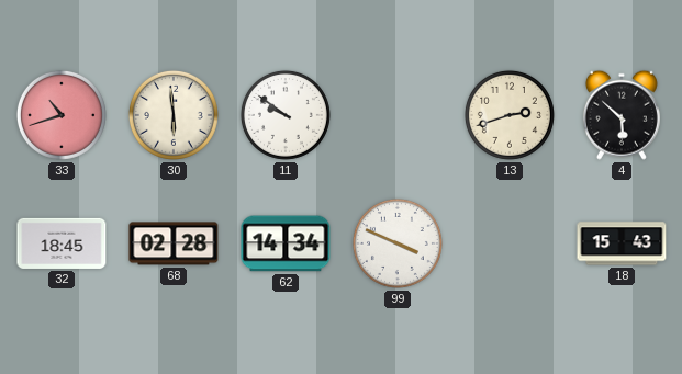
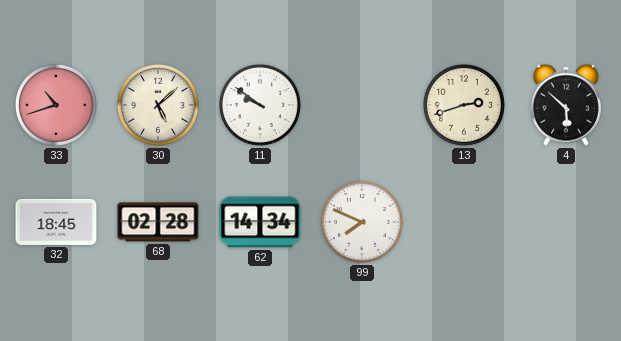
30: 5:59 -> 5:08 (158, 105)
99: 3:49 -> 7:49 (362, 222)
18: 15:43 -> none (622, 243)
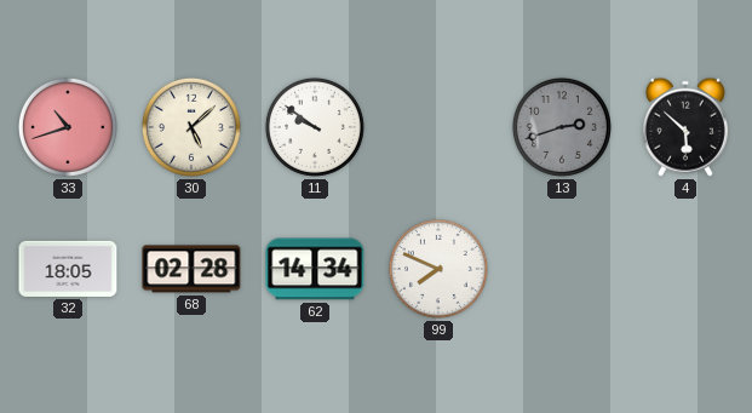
13 dial: cream -> grey (562, 127)
32: 18:45 -> 18:05 (68, 269)
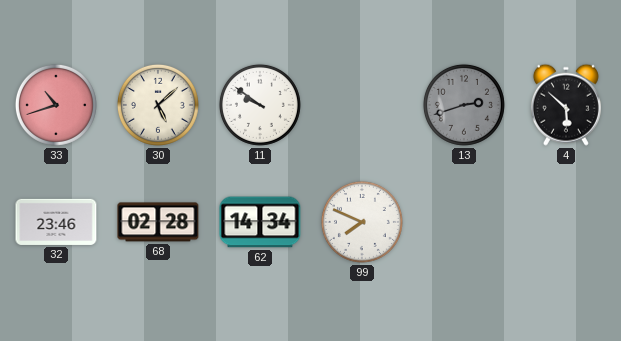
32: 18:05 -> 23:46 (56, 222)
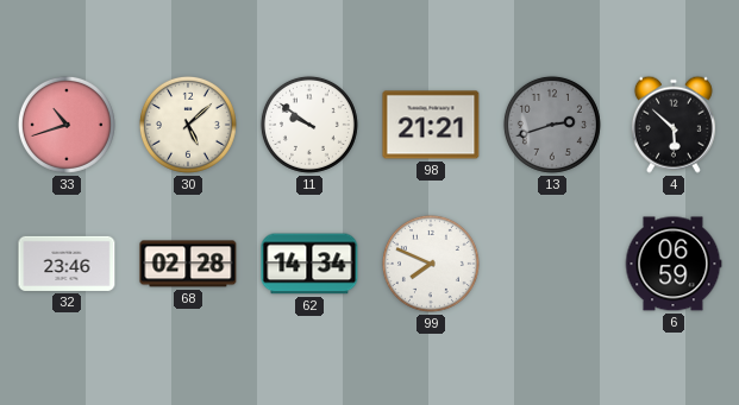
98: none -> 21:21 (431, 125)
6: none -> 06:59 (674, 264)
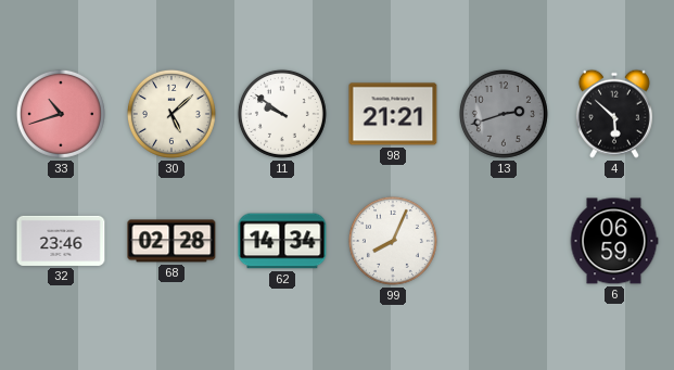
99: 7:49 -> 8:04 (393, 241)
